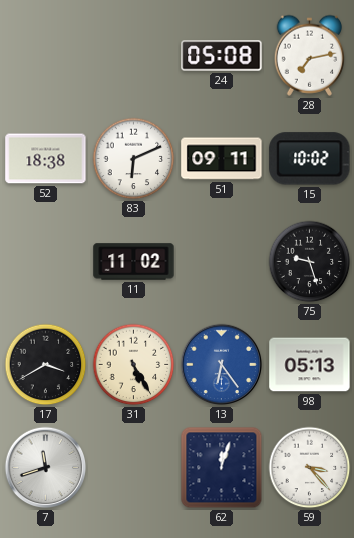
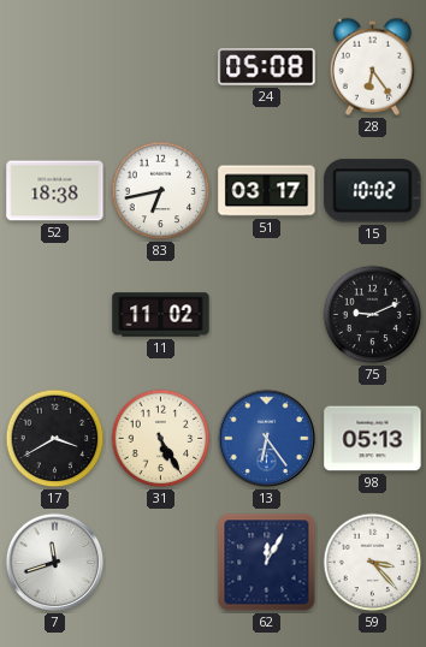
28: 7:13 -> 6:24 (372, 66)
83: 6:11 -> 6:43 (161, 191)
51: 09:11 -> 03:17 (267, 191)
75: 9:27 -> 9:11 (373, 315)
62: 12:03 -> 12:05 (267, 563)
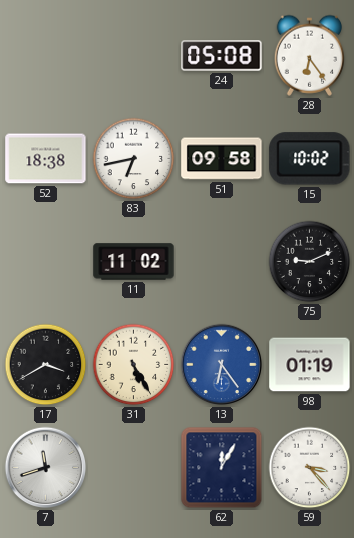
51: 03:17 -> 09:58 (222, 159)
98: 05:13 -> 01:19 (310, 365)
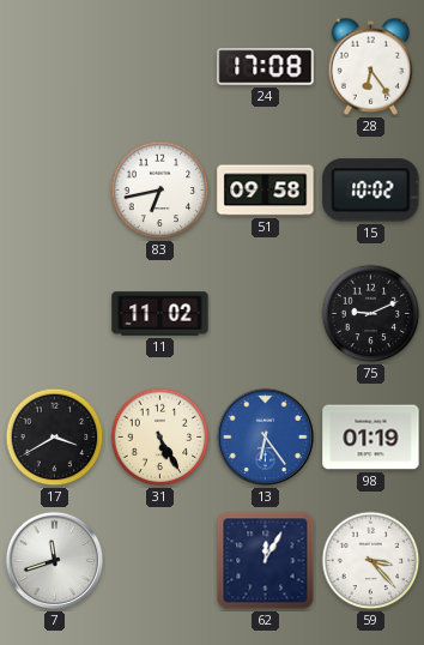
24: 05:08 -> 17:08 (266, 67)
52: 18:38 -> none (46, 159)
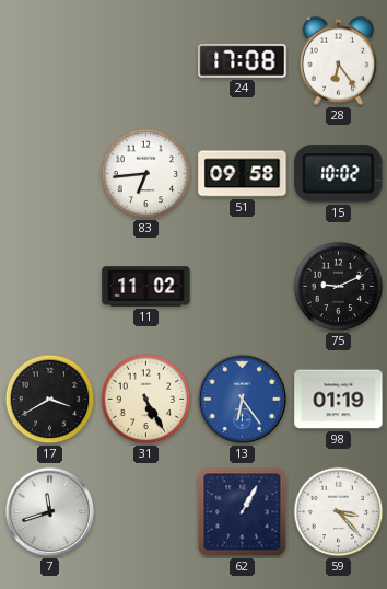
83: 6:43 -> 6:44 (146, 174)
62: 12:05 -> 1:05 (243, 512)
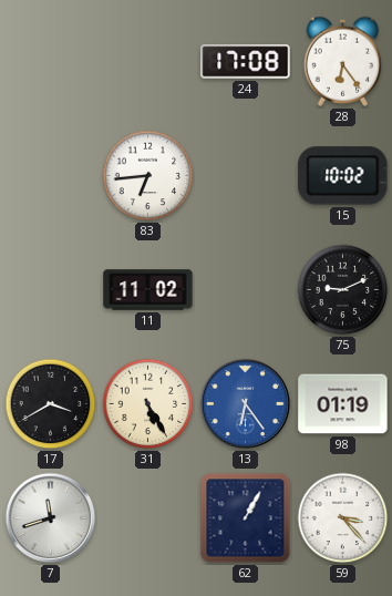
51: 09:58 -> none (243, 174)
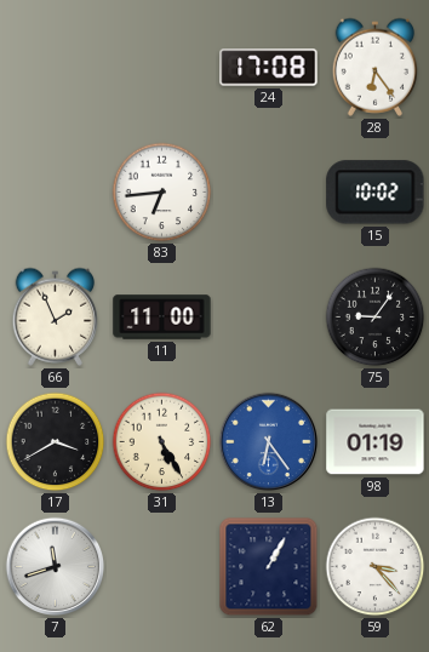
66: none -> 1:56 (55, 316)
11: 11:02 -> 11:00 (162, 318)
75: 9:11 -> 9:06 (376, 318)
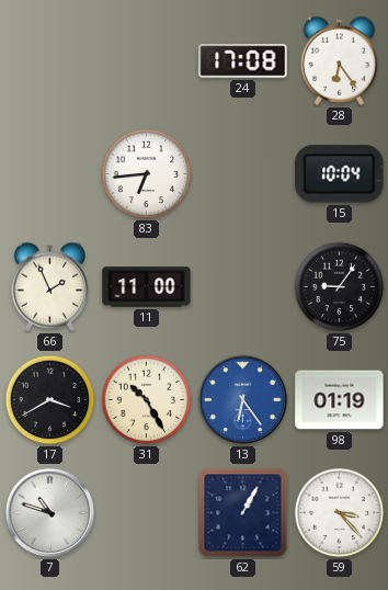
15: 10:02 -> 10:04 (340, 174)
31: 5:25 -> 10:25 (147, 400)
7: 11:42 -> 10:48 (50, 513)
